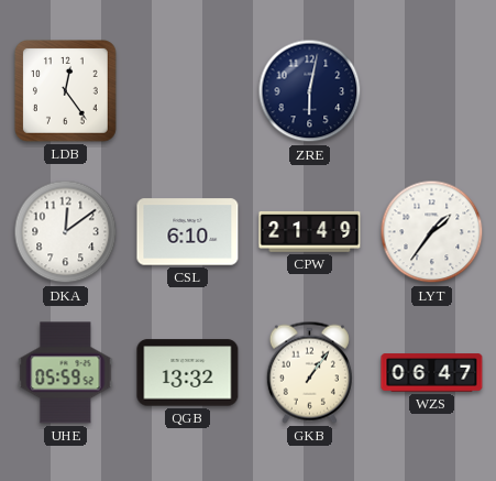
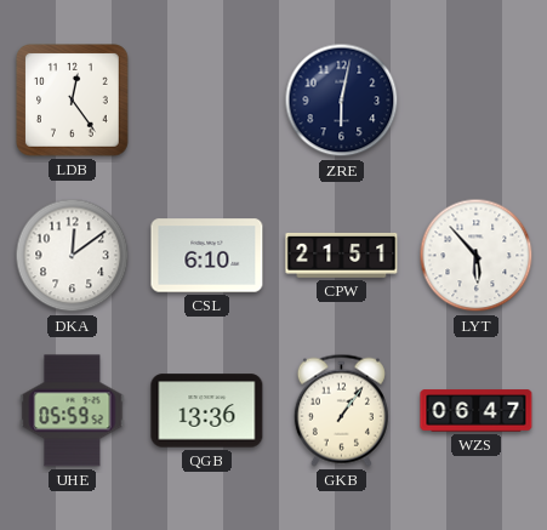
CPW: 21:49 -> 21:51 (342, 255)
LYT: 1:36 -> 5:53 (477, 256)
QGB: 13:32 -> 13:36 (207, 411)
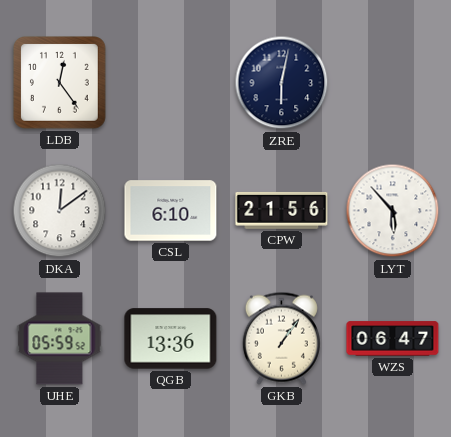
CPW: 21:51 -> 21:56 (282, 210)
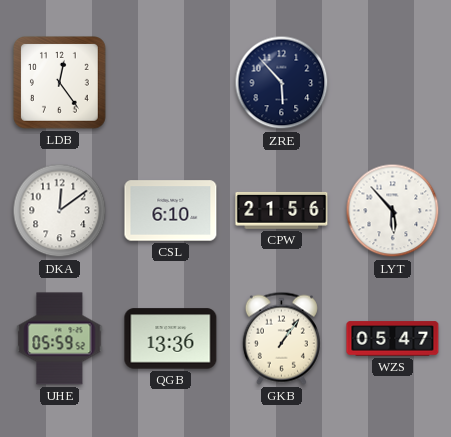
ZRE: 6:02 -> 5:53 (282, 83)
WZS: 06:47 -> 05:47 (393, 339)
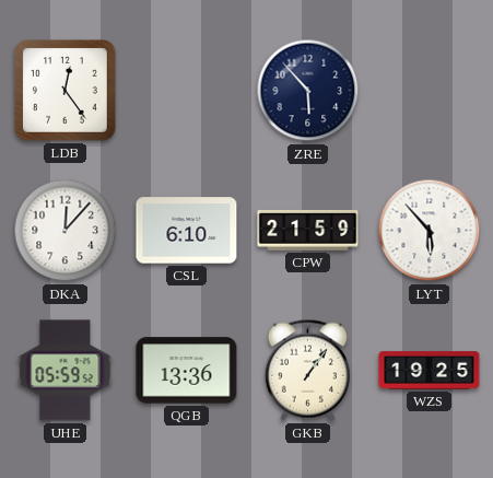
DKA: 12:09 -> 12:07 (66, 231)
CPW: 21:56 -> 21:59 (308, 230)
WZS: 05:47 -> 19:25 (430, 371)
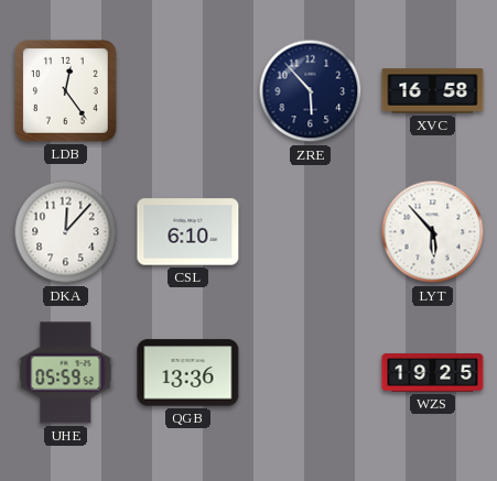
XVC: none -> 16:58 (433, 91)
CPW: 21:59 -> none (308, 230)
GKB: 1:06 -> none (307, 370)
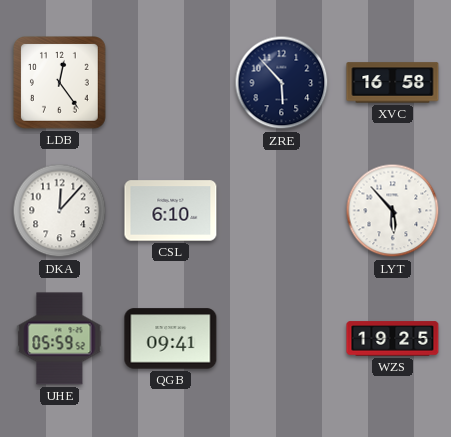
QGB: 13:36 -> 09:41 (171, 339)
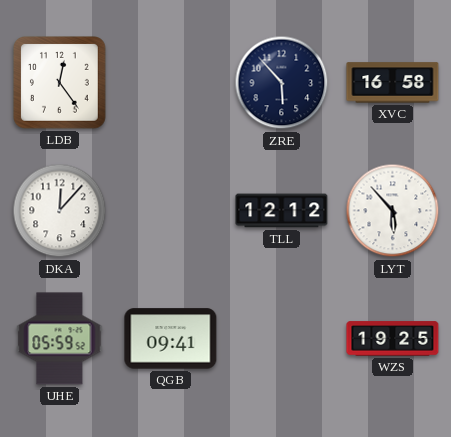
CSL: 6:10 -> none (171, 211)
TLL: none -> 12:12 (282, 211)
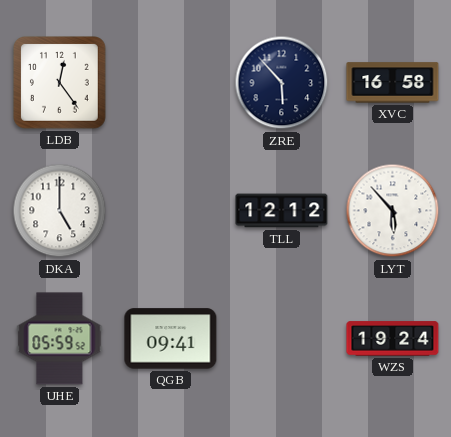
DKA: 12:07 -> 5:00 (60, 211)
WZS: 19:25 -> 19:24 (393, 339)
